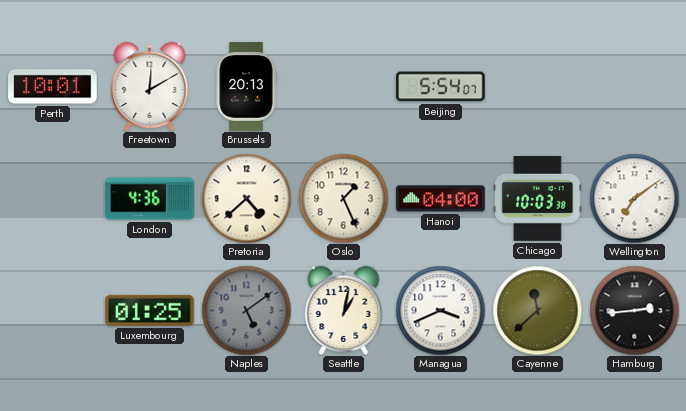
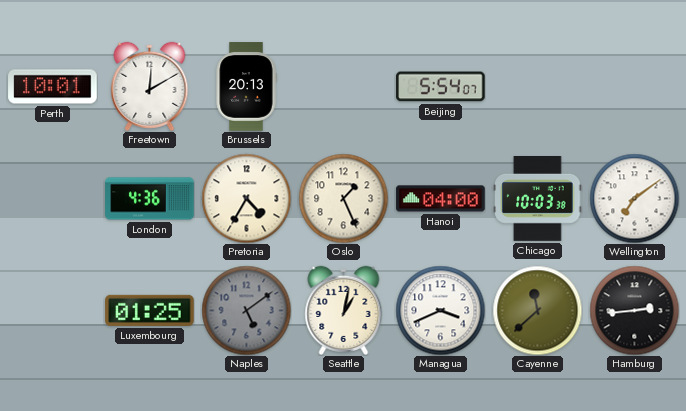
Pretoria: 4:38 -> 4:35 (246, 198)
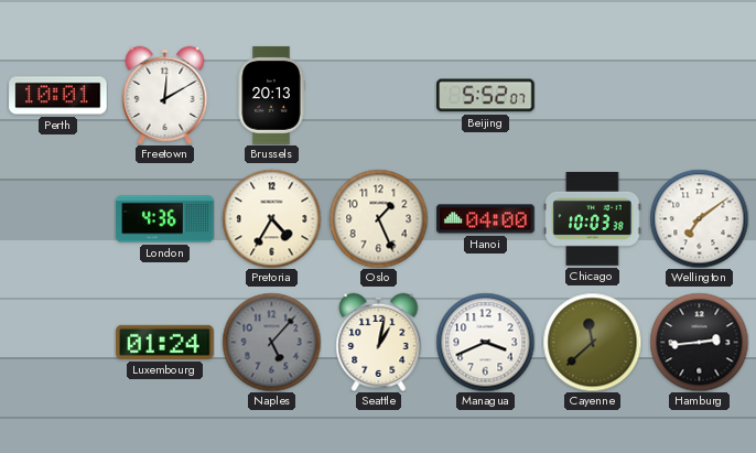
Beijing: 5:54 -> 5:52 (486, 96)
Luxembourg: 01:25 -> 01:24 (165, 342)
Naples: 5:09 -> 5:07 (271, 342)
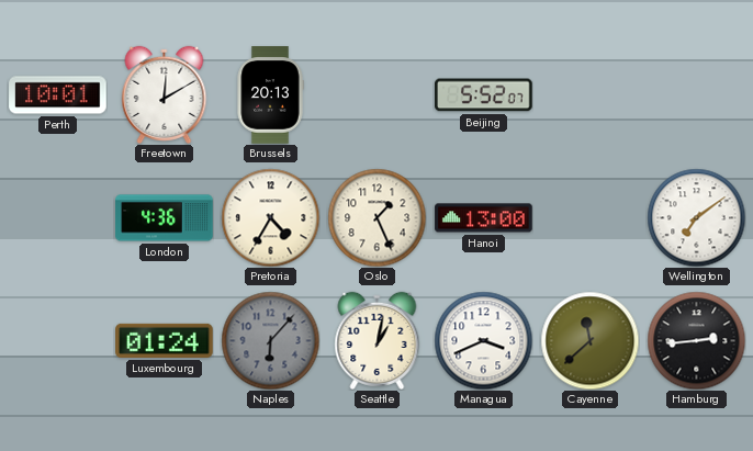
Hanoi: 04:00 -> 13:00 (484, 218)
Chicago: 10:03 -> none (593, 219)
Naples: 5:07 -> 6:07 (270, 340)
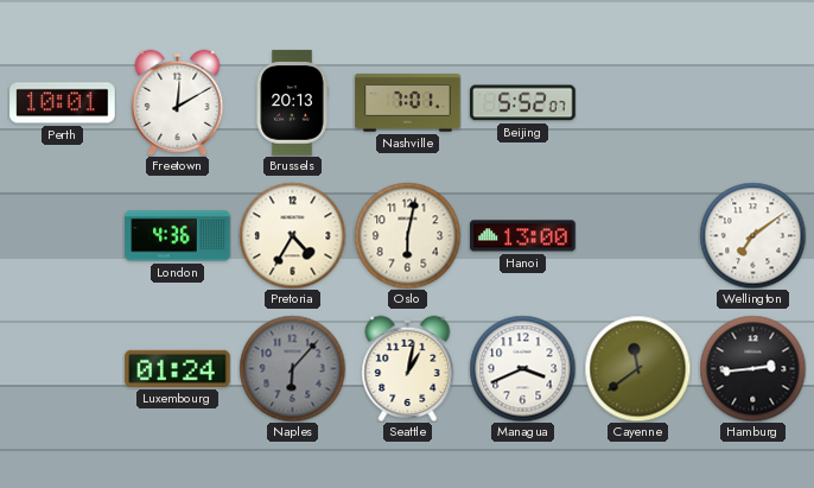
Nashville: none -> 7:01 (408, 103)
Oslo: 1:26 -> 6:02 (407, 235)
Cayenne: 11:38 -> 11:39 (637, 368)
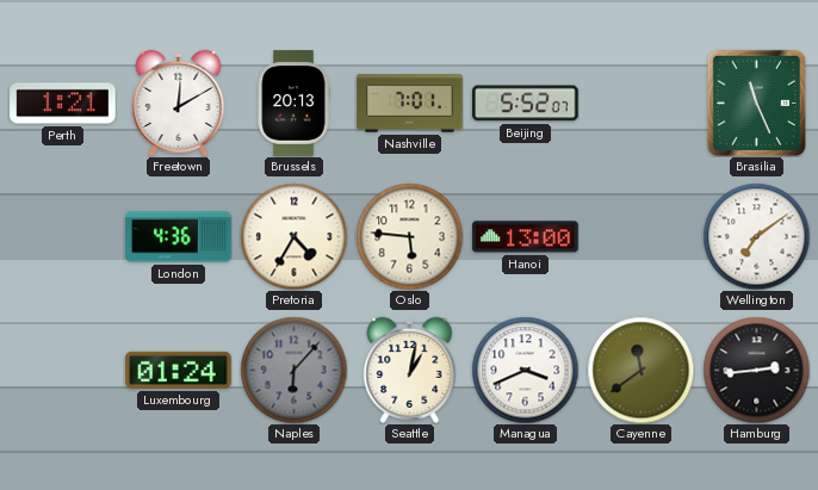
Perth: 10:01 -> 1:21 (63, 104)
Brasilia: none -> 11:26 (756, 103)
Oslo: 6:02 -> 5:46 (409, 236)
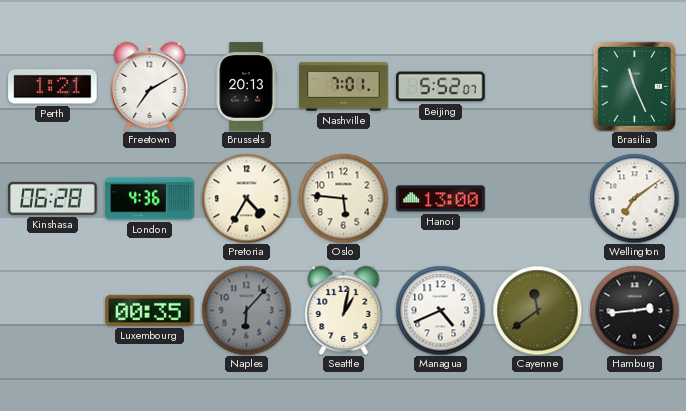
Freetown: 12:10 -> 7:10 (150, 86)
Kinshasa: none -> 06:28 (53, 198)
Luxembourg: 01:24 -> 00:35 (150, 310)
Managua: 3:41 -> 4:41 (440, 310)
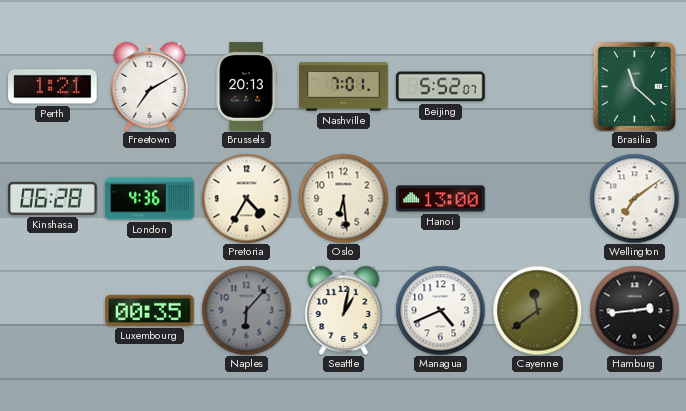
Brasilia: 11:26 -> 11:22 (634, 86)
Oslo: 5:46 -> 6:29 (343, 198)
